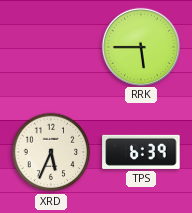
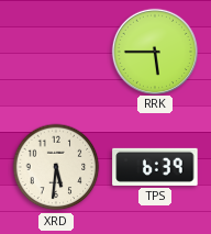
XRD: 5:34 -> 5:31 (56, 167)
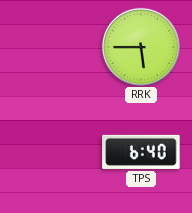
XRD: 5:31 -> none (56, 167)
TPS: 6:39 -> 6:40 (141, 152)
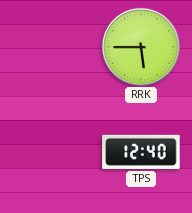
TPS: 6:40 -> 12:40 (141, 152)
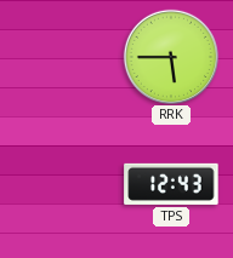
TPS: 12:40 -> 12:43 (171, 184)
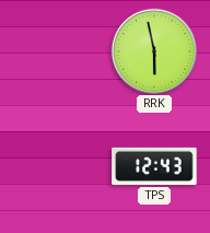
RRK: 5:45 -> 5:58 (153, 50)
